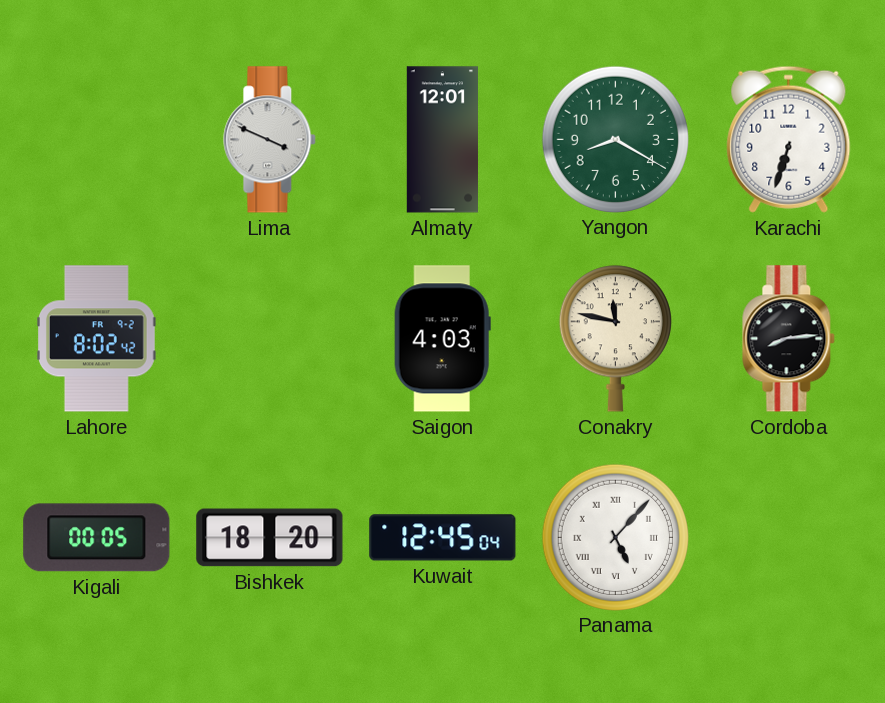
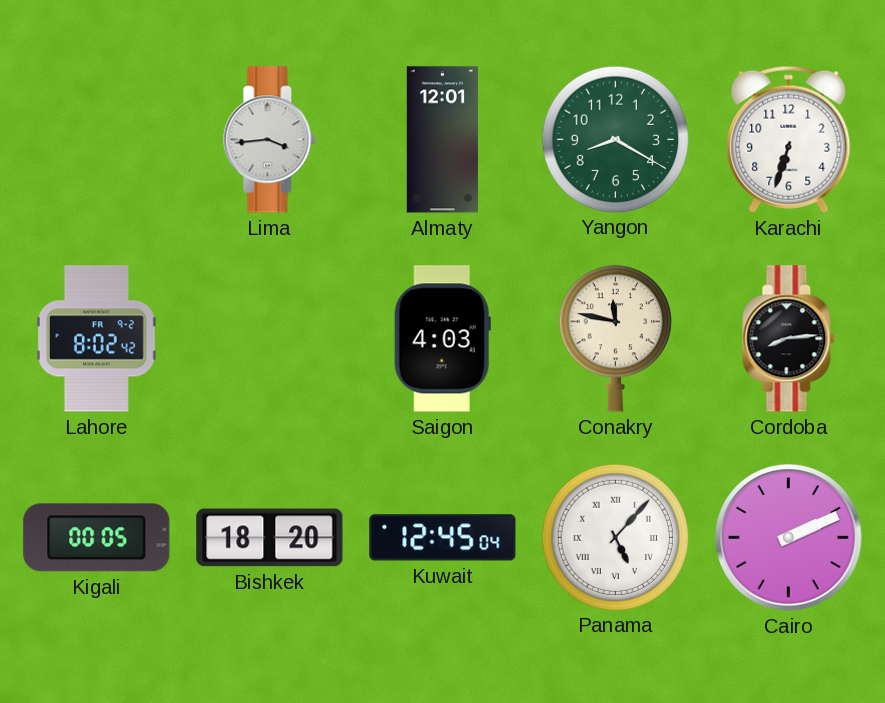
Lima: 3:49 -> 3:44 (270, 140)
Cairo: none -> 2:11 (789, 538)
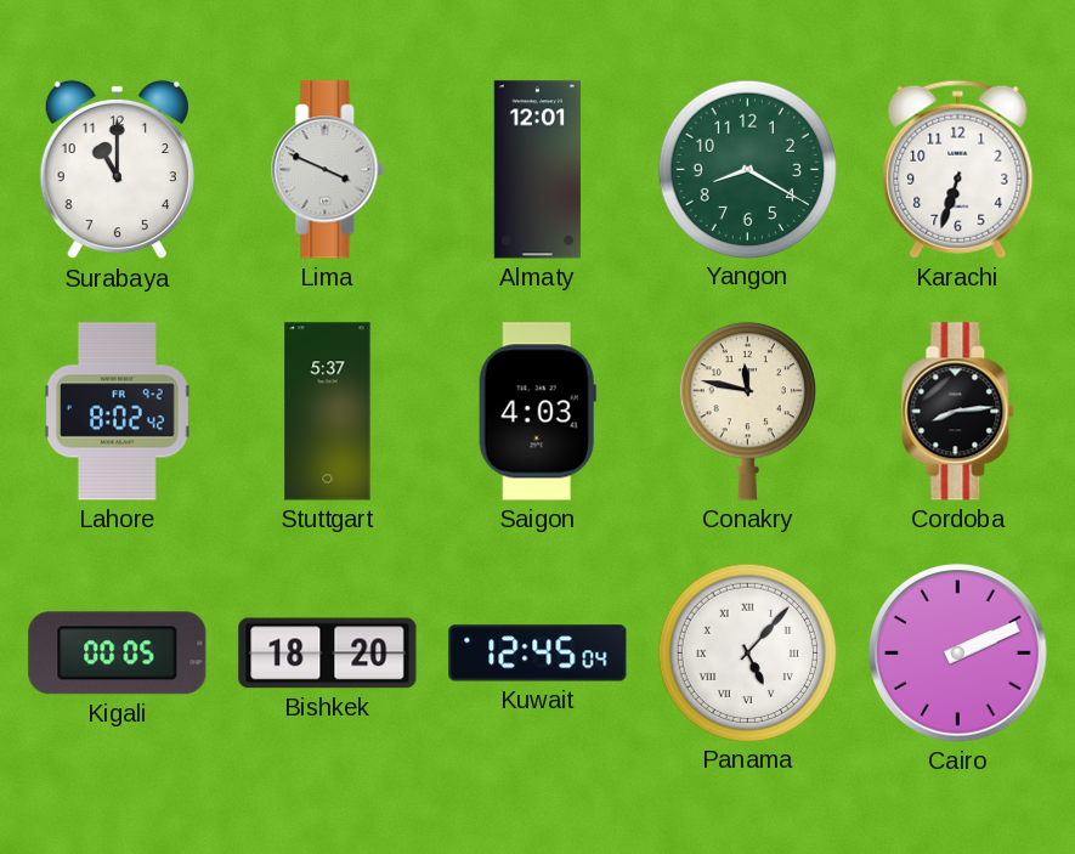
Surabaya: none -> 11:00 (117, 170)
Lima: 3:44 -> 3:49 (328, 170)
Stuttgart: none -> 5:37 (328, 412)
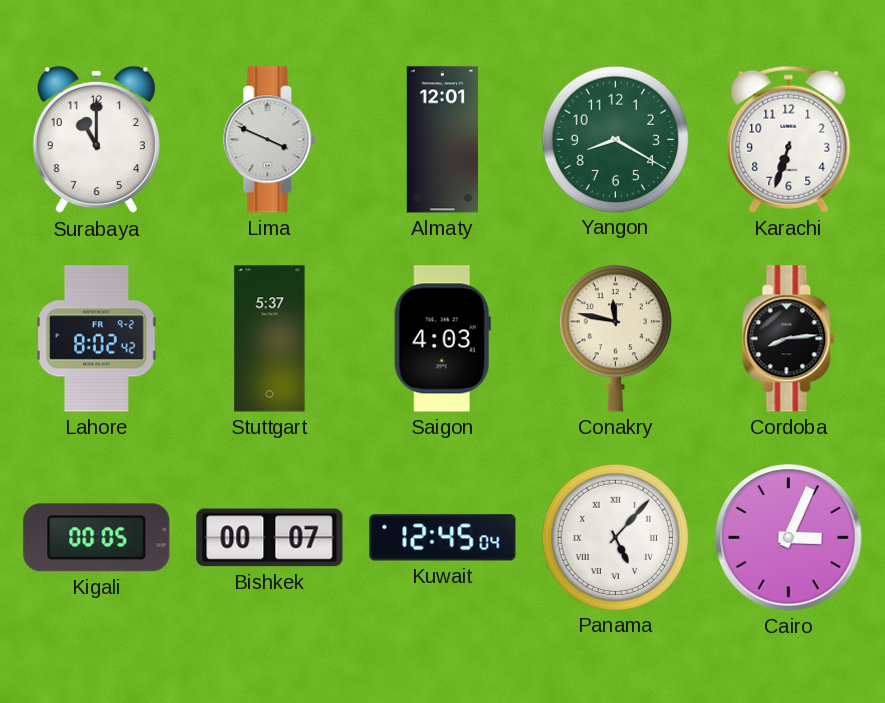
Bishkek: 18:20 -> 00:07 (270, 538)
Cairo: 2:11 -> 3:04 (789, 538)
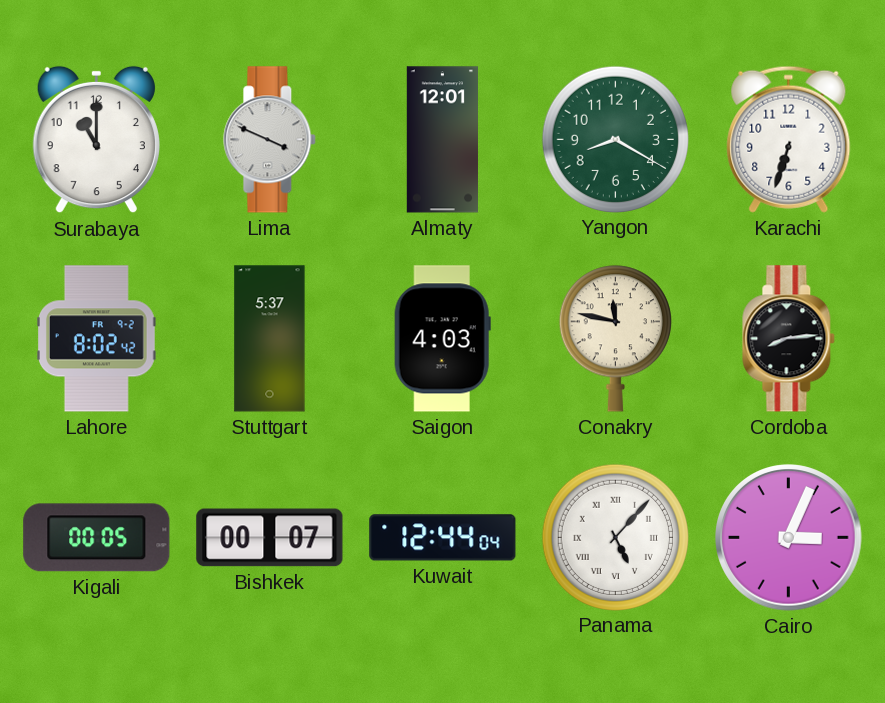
Kuwait: 12:45 -> 12:44 (443, 538)
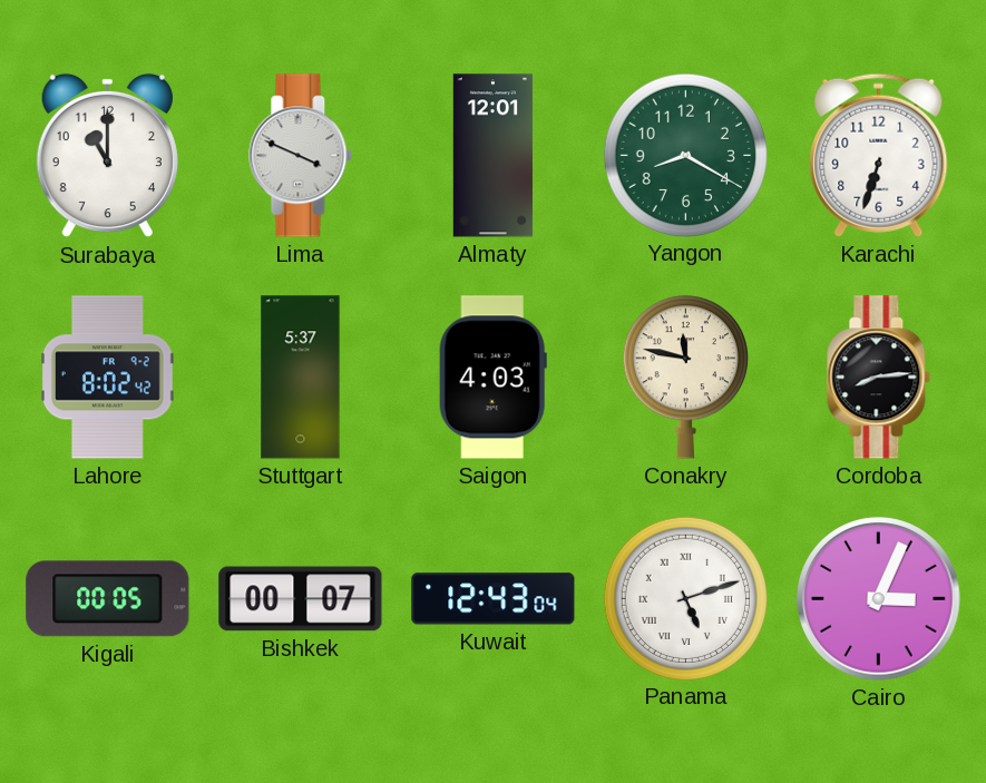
Kuwait: 12:44 -> 12:43 (494, 599)
Panama: 5:07 -> 5:12 (685, 598)
